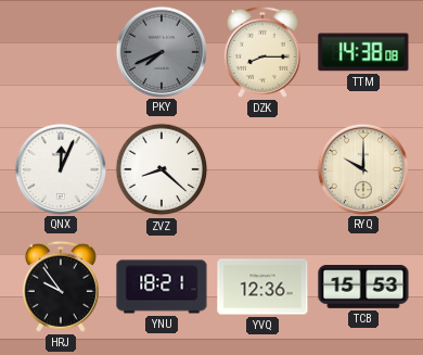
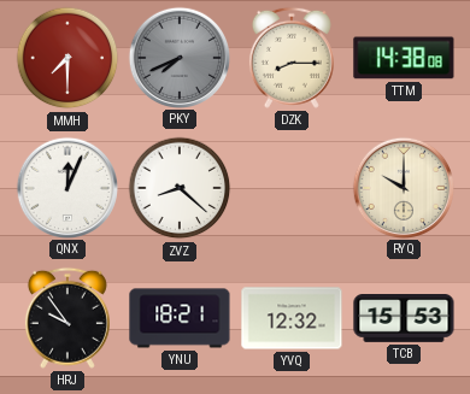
MMH: none -> 7:30 (67, 58)
YVQ: 12:36 -> 12:32 (292, 318)
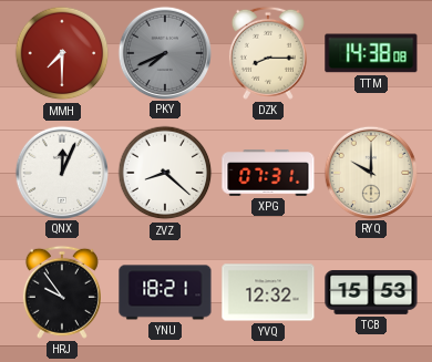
XPG: none -> 07:31 (268, 173)
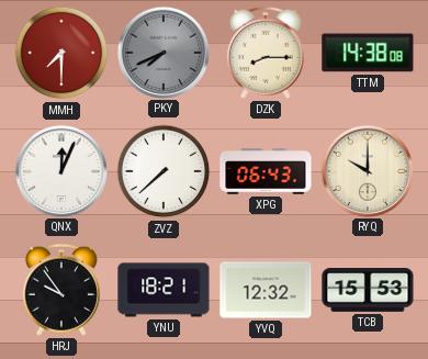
ZVZ: 8:22 -> 7:38 (164, 171)
XPG: 07:31 -> 06:43 (266, 171)
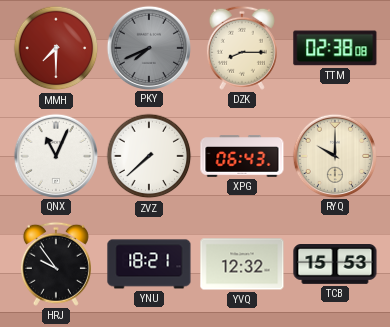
TTM: 14:38 -> 02:38 (335, 48)
QNX: 12:04 -> 11:04 (56, 155)
